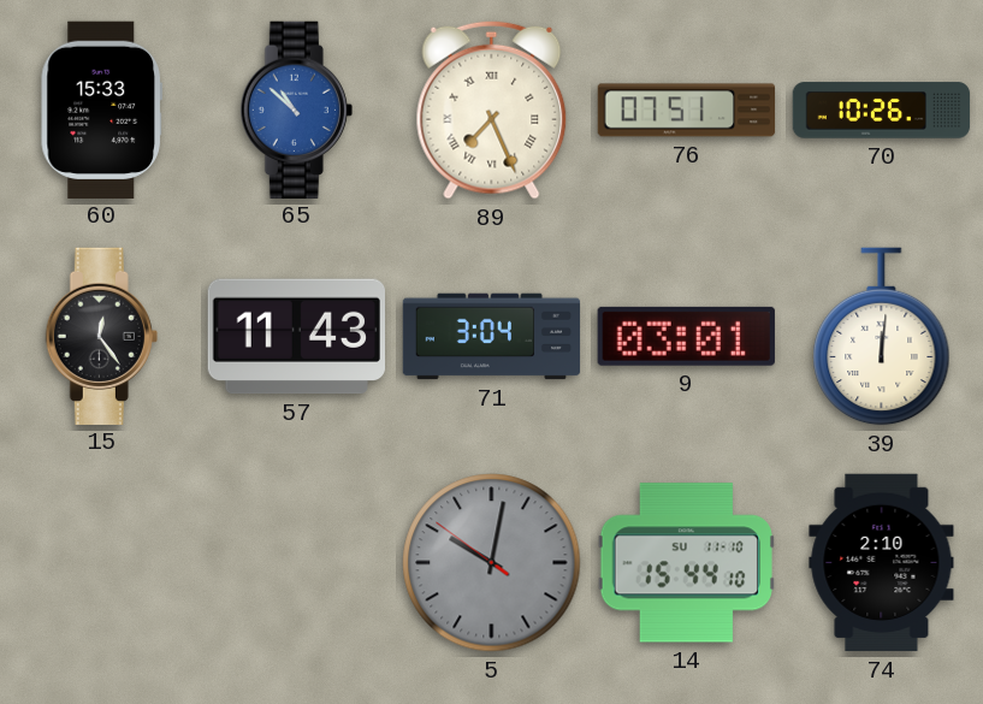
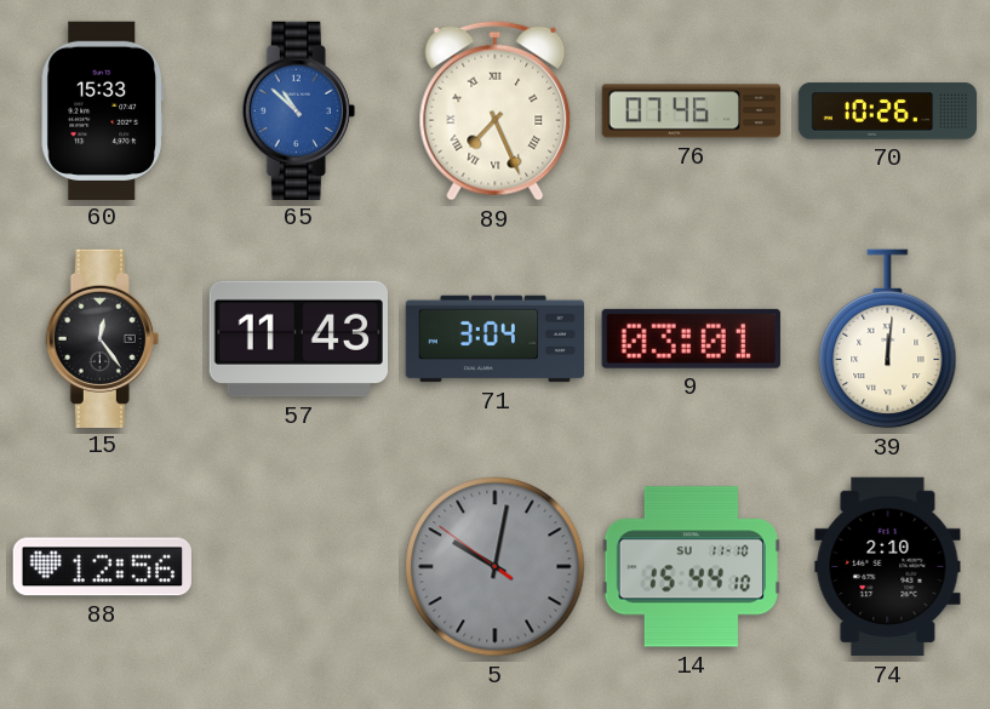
76: 07:51 -> 07:46 (692, 112)
88: none -> 12:56 (102, 567)
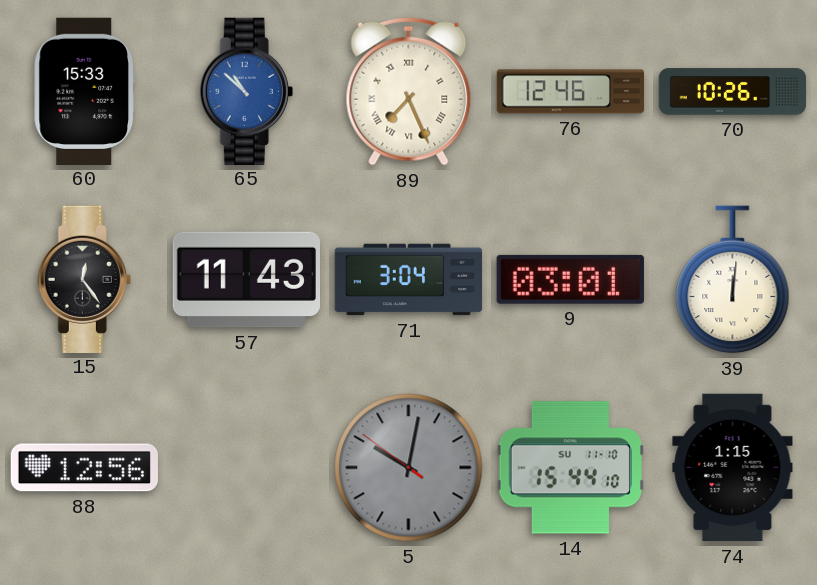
76: 07:46 -> 12:46 (571, 92)
74: 2:10 -> 1:15 (733, 468)
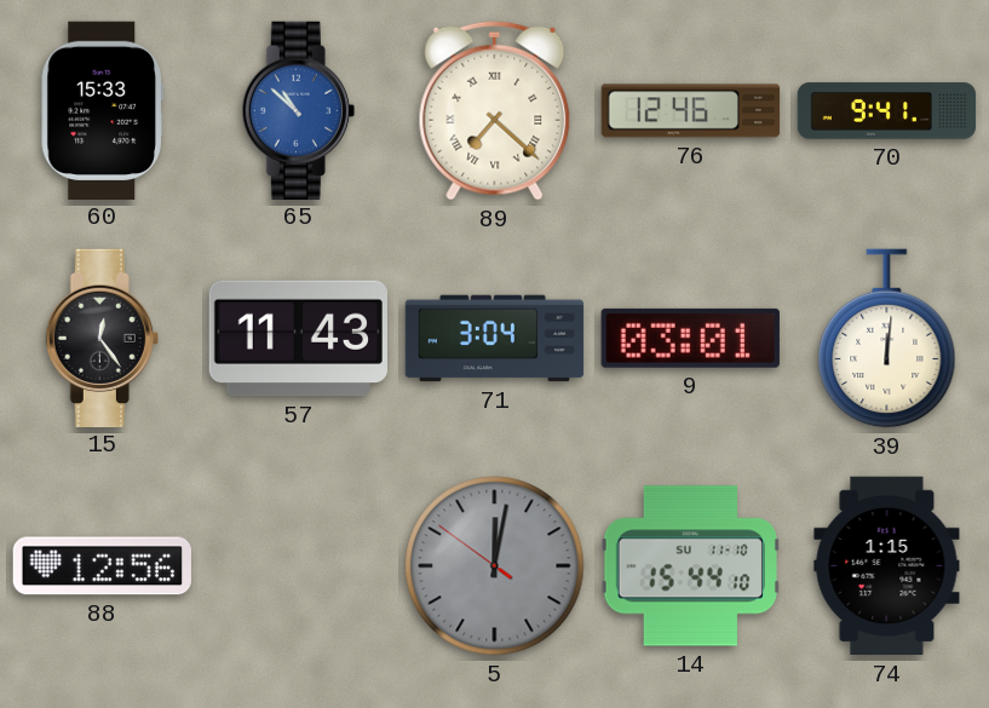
89: 7:26 -> 7:22 (495, 110)
70: 10:26 -> 9:41 (887, 111)
5: 10:01 -> 12:01 (495, 566)
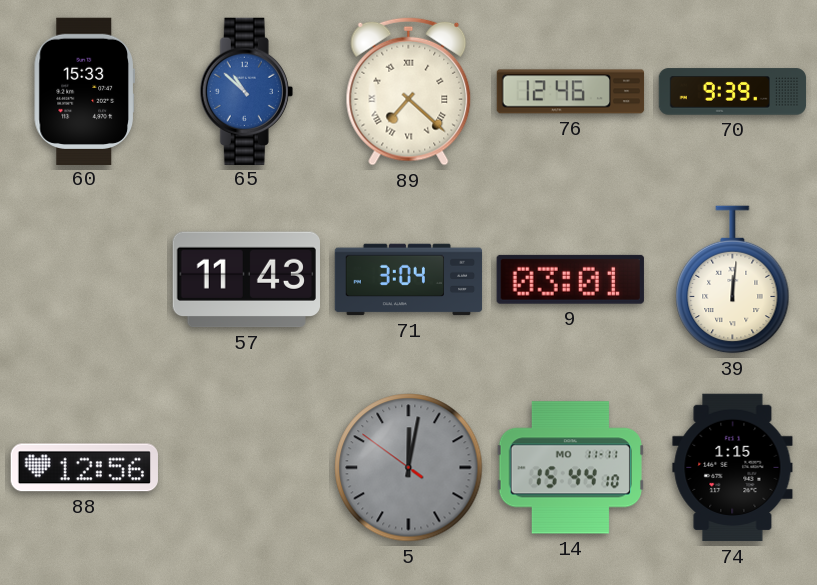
70: 9:41 -> 9:39 (733, 92)
15: 12:24 -> none (102, 338)
14 date: SU 11-10 -> MO 11-11 (570, 468)
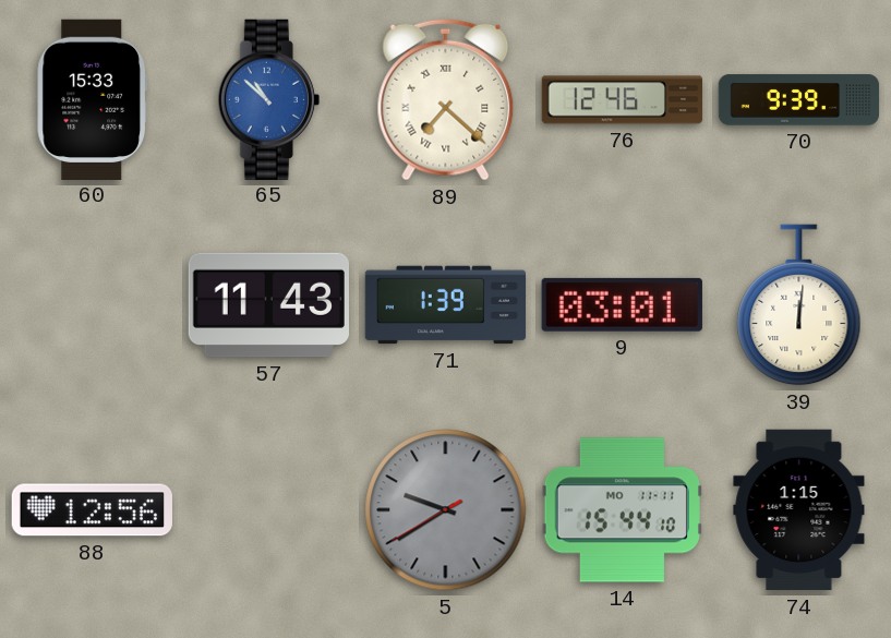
71: 3:04 -> 1:39 (446, 305)
5: 12:01 -> 9:39 (446, 510)
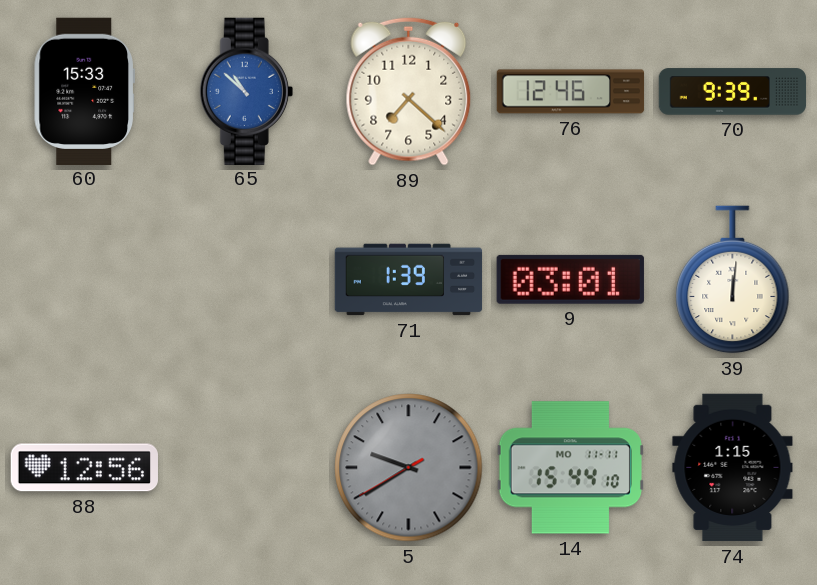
89 numerals: Roman -> Arabic (409, 91)
57: 11:43 -> none (268, 305)
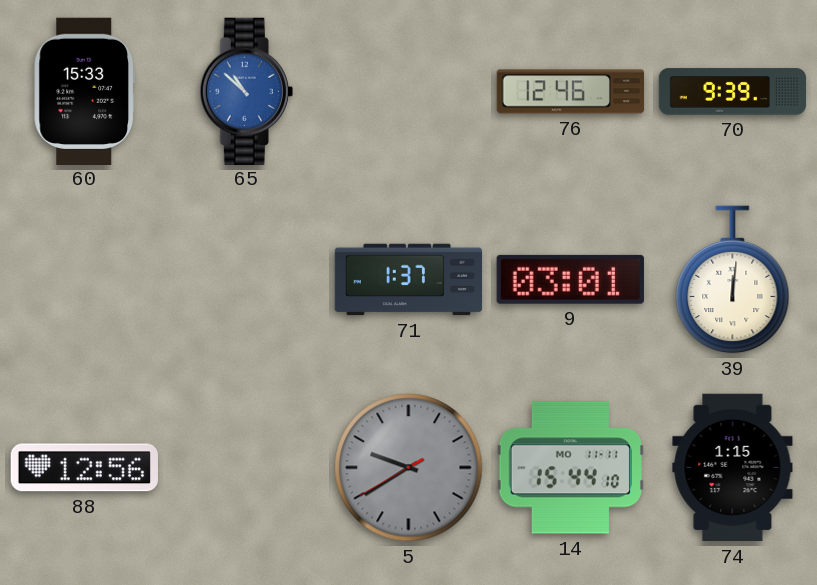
89: 7:22 -> none (409, 91)
71: 1:39 -> 1:37 (409, 280)
